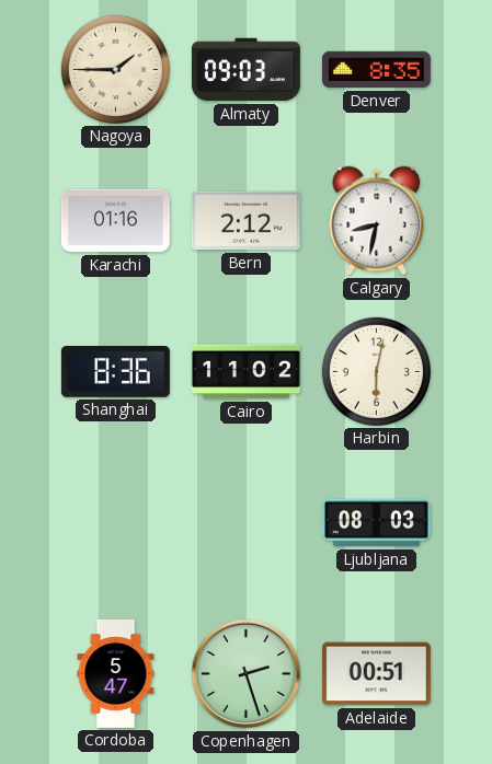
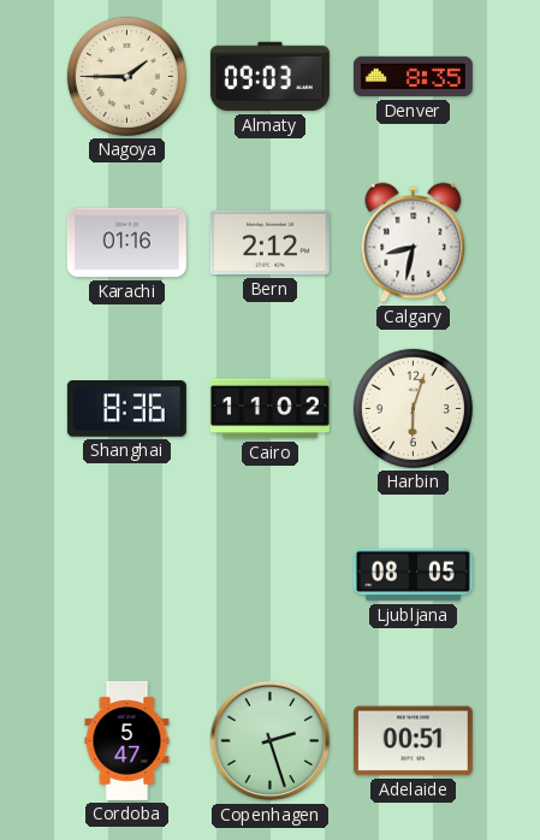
Harbin: 6:02 -> 6:03 (413, 408)
Ljubljana: 08:03 -> 08:05 (413, 575)
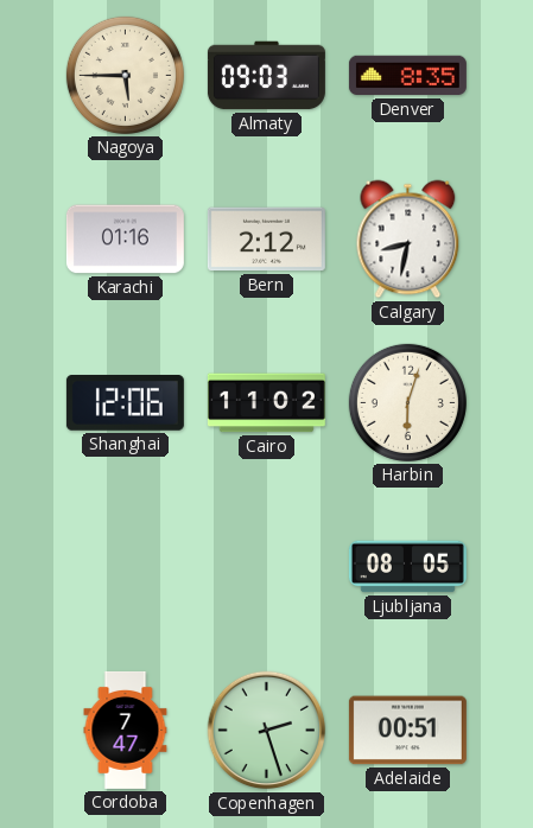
Nagoya: 1:45 -> 5:45 (125, 75)
Shanghai: 8:36 -> 12:06 (125, 403)
Cordoba: 5:47 -> 7:47 (126, 730)
